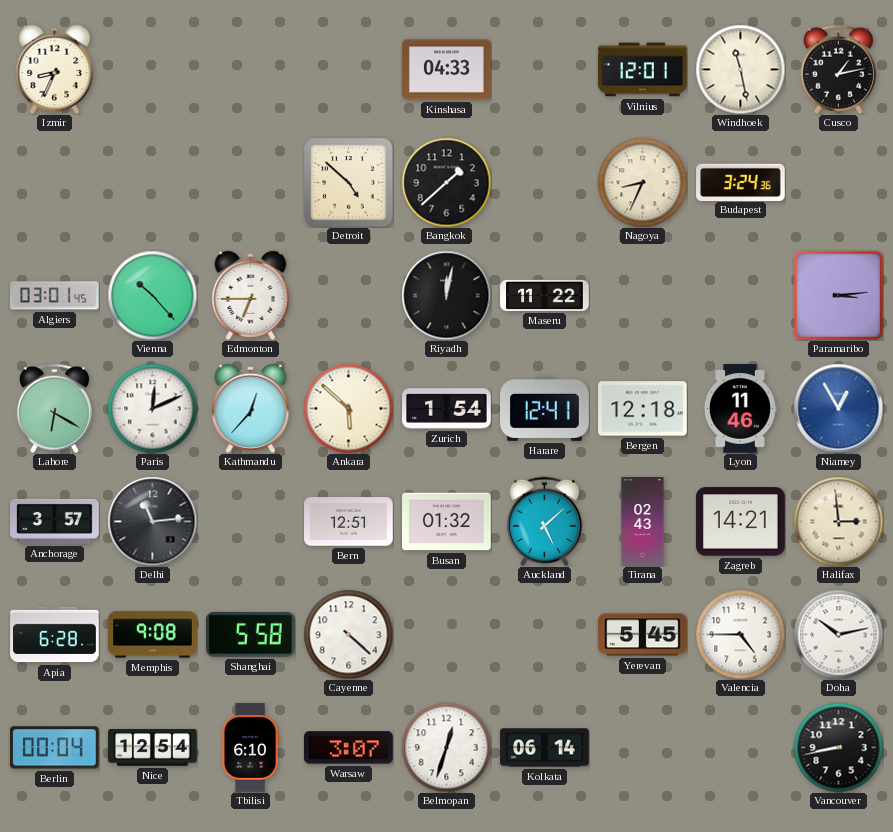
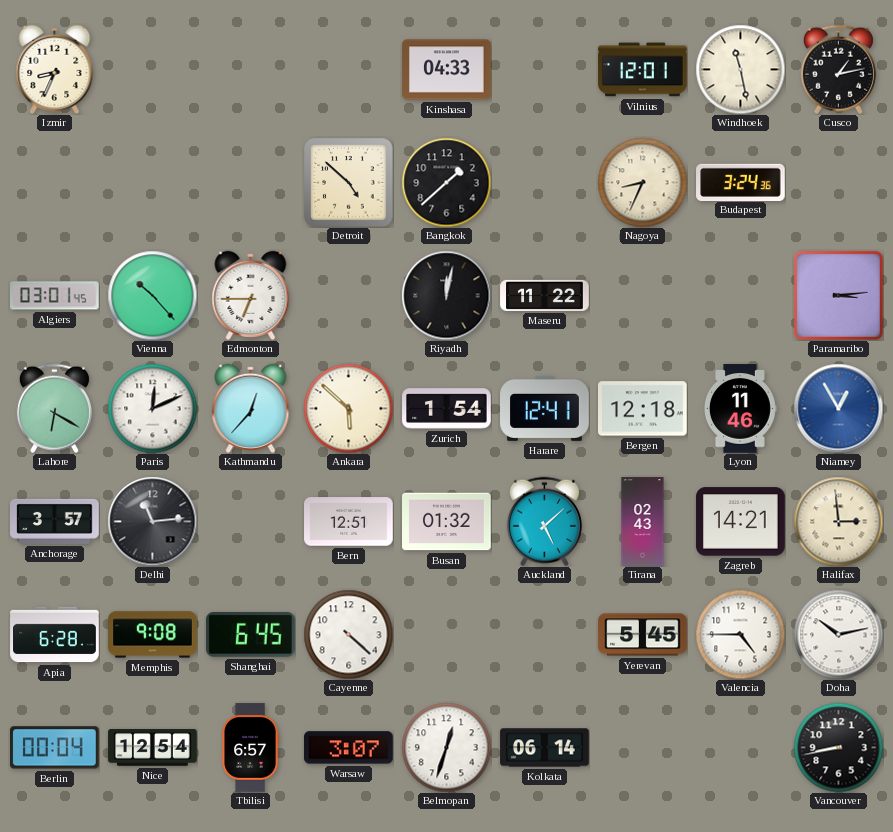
Shanghai: 5:58 -> 6:45 (250, 634)
Tbilisi: 6:10 -> 6:57 (250, 748)
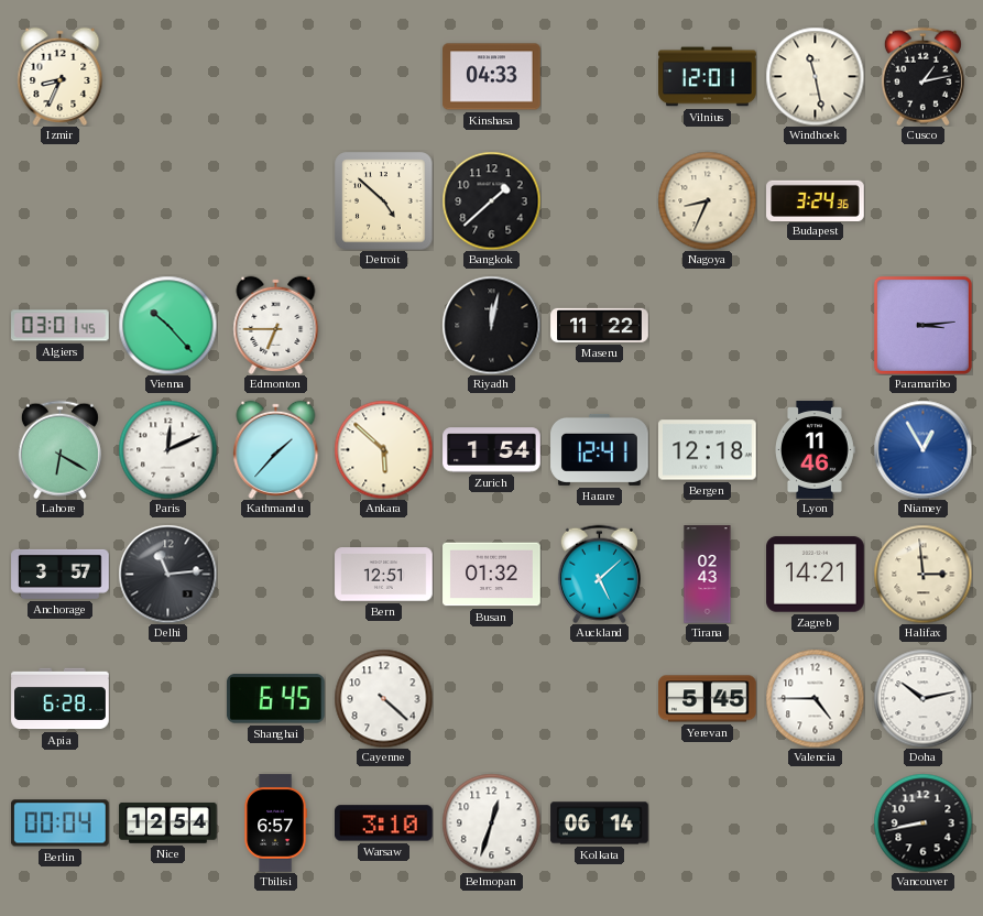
Kathmandu: 12:37 -> 1:37 (276, 449)
Memphis: 9:08 -> none (153, 635)
Warsaw: 3:07 -> 3:10 (384, 824)
